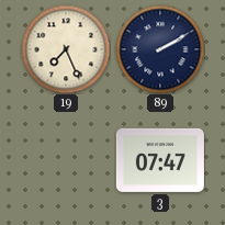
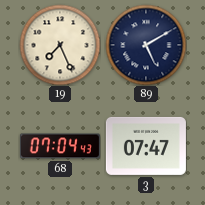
89: 2:10 -> 5:10 (146, 45)
68: none -> 07:04 (60, 146)
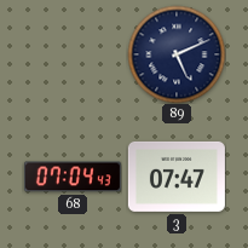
19: 7:26 -> none (60, 45)
89: 5:10 -> 5:11 (177, 54)
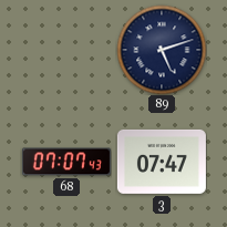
89: 5:11 -> 5:12 (162, 50)
68: 07:04 -> 07:07 (66, 162)
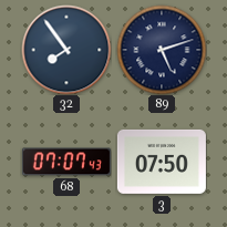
32: none -> 7:54 (66, 50)
3: 07:47 -> 07:50 (162, 162)
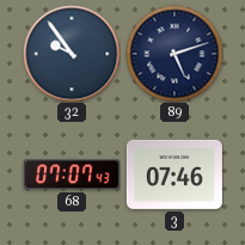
32: 7:54 -> 9:54 (72, 54)
3: 07:50 -> 07:46 (174, 174)
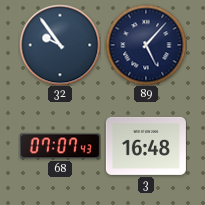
89: 5:12 -> 5:07 (146, 45)
3: 07:46 -> 16:48 (146, 146)
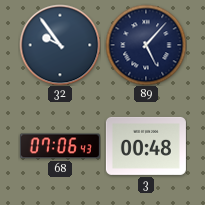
68: 07:07 -> 07:06 (60, 146)
3: 16:48 -> 00:48 (146, 146)
